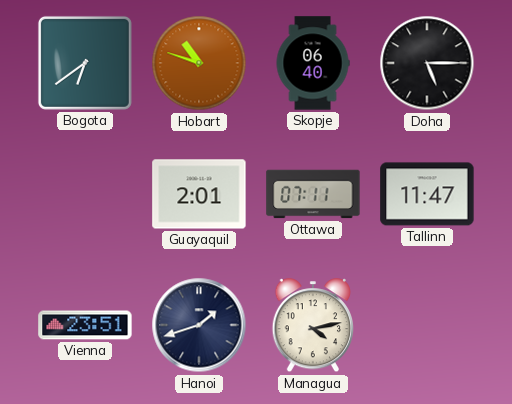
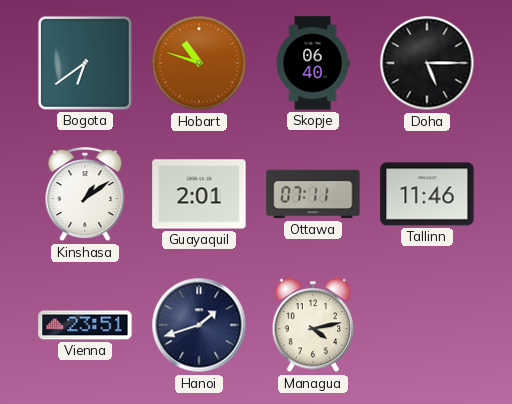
Kinshasa: none -> 1:09 (85, 195)
Tallinn: 11:47 -> 11:46 (427, 194)
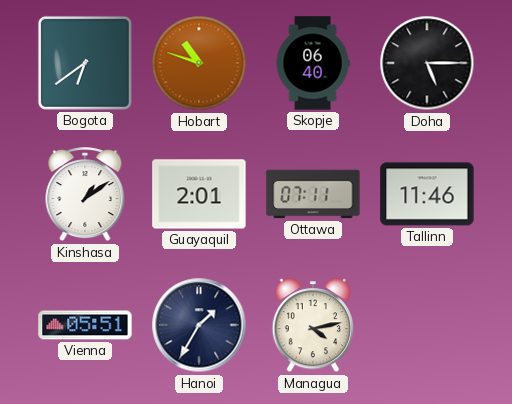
Vienna: 23:51 -> 05:51 (85, 325)
Hanoi: 1:42 -> 1:35 (199, 325)
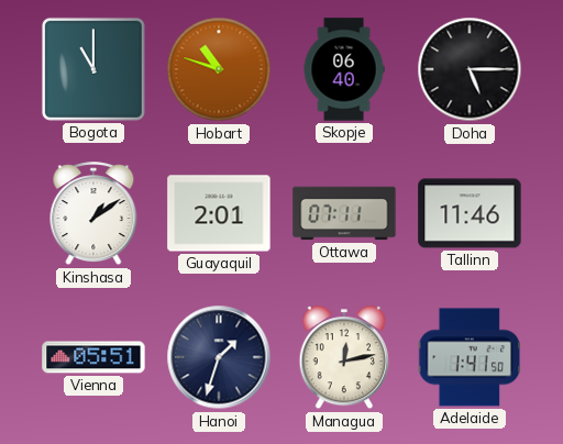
Bogota: 6:39 -> 11:00 (93, 69)
Hanoi: 1:35 -> 1:33 (219, 357)
Managua: 4:13 -> 12:13 (343, 358)
Adelaide: none -> 1:41 (470, 357)
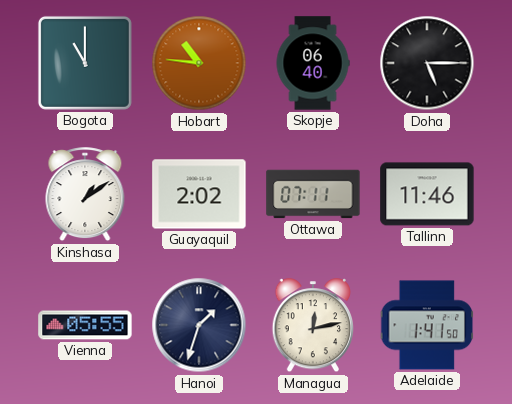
Hobart: 10:48 -> 10:46 (199, 63)
Guayaquil: 2:01 -> 2:02 (199, 194)
Vienna: 05:51 -> 05:55 (85, 325)
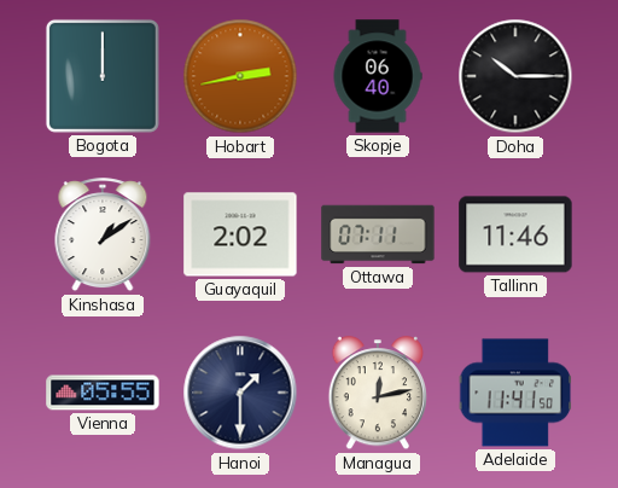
Bogota: 11:00 -> 12:00 (103, 76)
Hobart: 10:46 -> 2:43 (240, 76)
Doha: 5:15 -> 10:15 (515, 76)
Hanoi: 1:33 -> 1:30 (240, 393)
Adelaide: 1:41 -> 11:41 (515, 393)
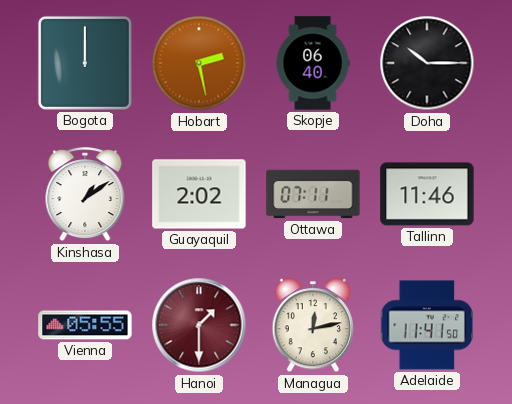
Hobart: 2:43 -> 2:28 (199, 63)
Hanoi dial: navy -> burgundy (199, 325)
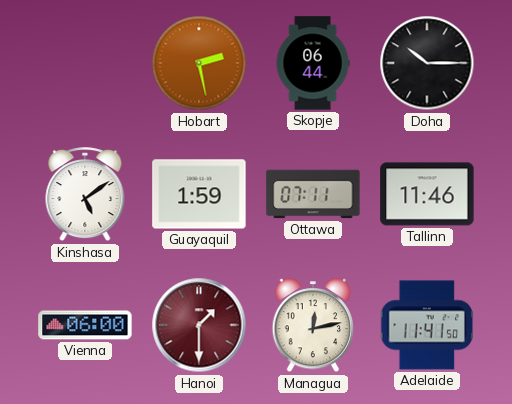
Bogota: 12:00 -> none (85, 63)
Skopje: 06:40 -> 06:44 (313, 63)
Kinshasa: 1:09 -> 5:09 (85, 195)
Guayaquil: 2:02 -> 1:59 (199, 194)
Vienna: 05:55 -> 06:00 (85, 325)
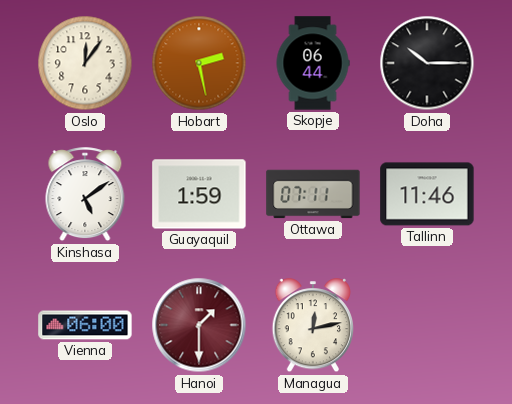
Oslo: none -> 12:06 (85, 63)
Adelaide: 11:41 -> none (427, 325)
